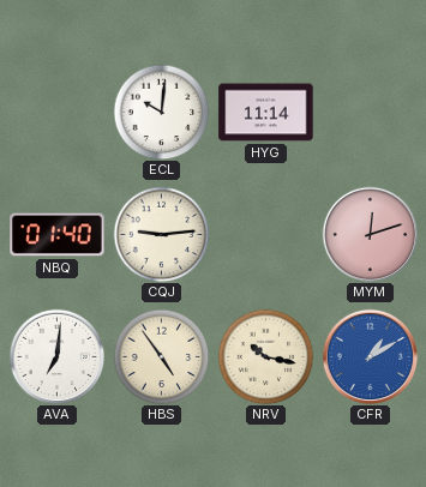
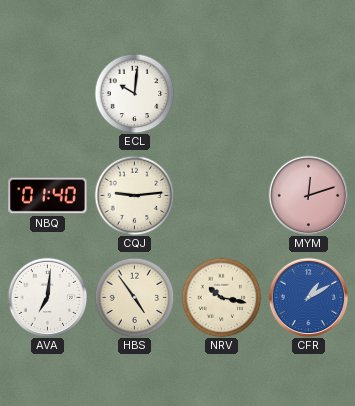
HYG: 11:14 -> none (266, 113)
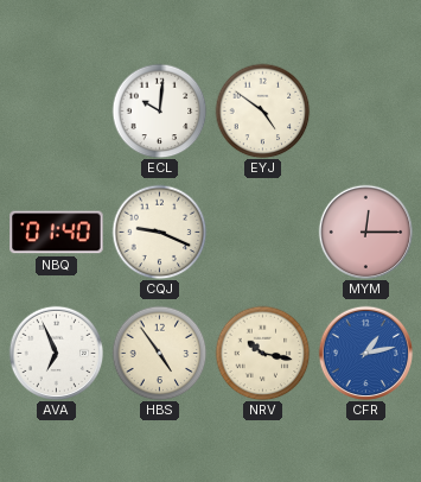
EYJ: none -> 4:51 (262, 110)
CQJ: 9:14 -> 9:19 (159, 232)
MYM: 12:12 -> 12:15 (365, 232)
AVA: 7:01 -> 6:56 (56, 353)
CFR: 1:10 -> 1:13 (365, 353)
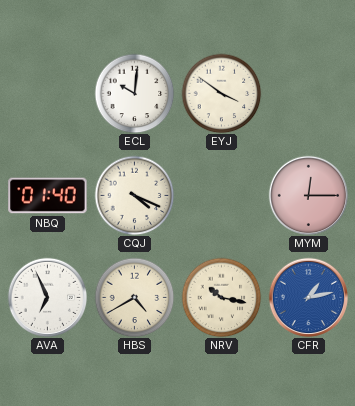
EYJ: 4:51 -> 3:51 (221, 93)
CQJ: 9:19 -> 4:19 (134, 195)
HBS: 4:54 -> 4:40 (134, 297)
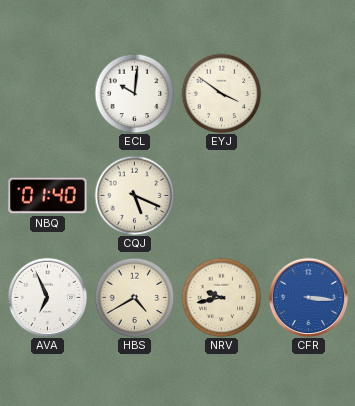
CQJ: 4:19 -> 5:19 (134, 195)
MYM: 12:15 -> none (308, 195)
NRV: 10:17 -> 9:43 (221, 297)
CFR: 1:13 -> 3:16 (308, 297)
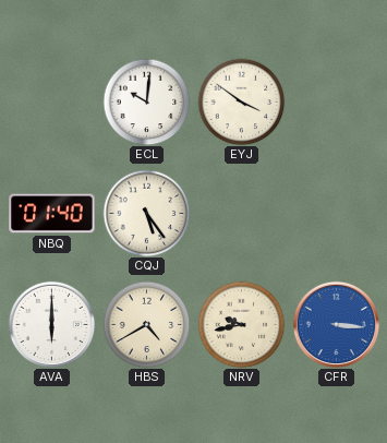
CQJ: 5:19 -> 5:24 (146, 213)
AVA: 6:56 -> 6:00 (51, 324)
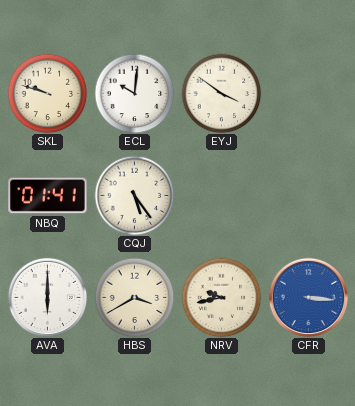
SKL: none -> 9:48 (47, 93)
NBQ: 01:40 -> 01:41 (48, 196)
HBS: 4:40 -> 3:40 (134, 297)
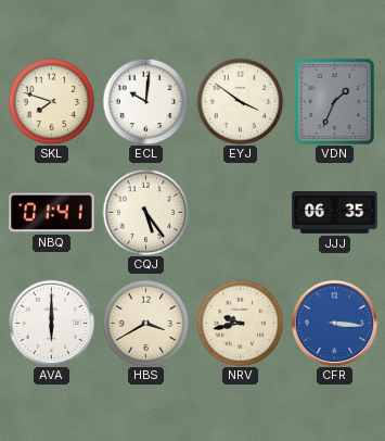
SKL: 9:48 -> 7:48 (51, 101)
VDN: none -> 1:34 (334, 101)
JJJ: none -> 06:35 (335, 213)
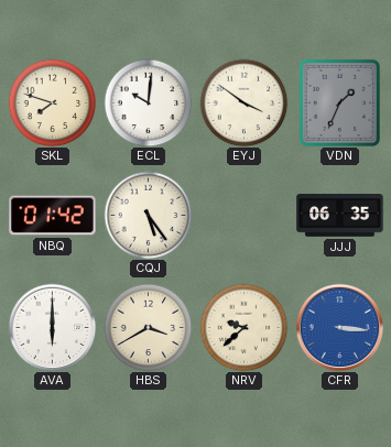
NBQ: 01:41 -> 01:42 (53, 216)
NRV: 9:43 -> 9:38 (243, 327)
